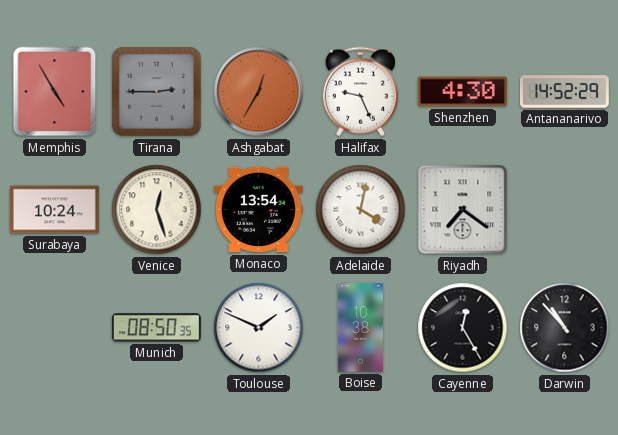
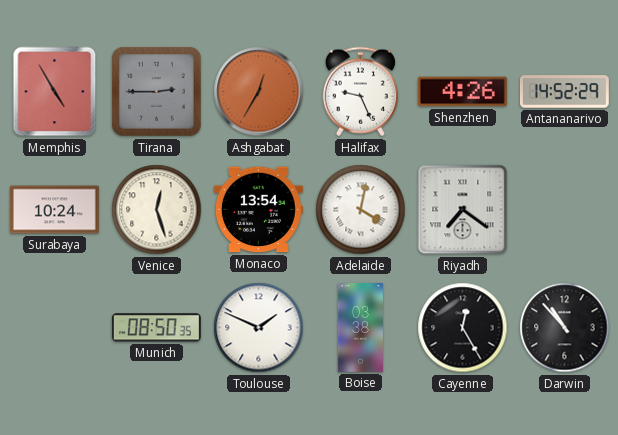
Shenzhen: 4:30 -> 4:26 (462, 92)
Boise: 10:38 -> 03:38 (360, 328)
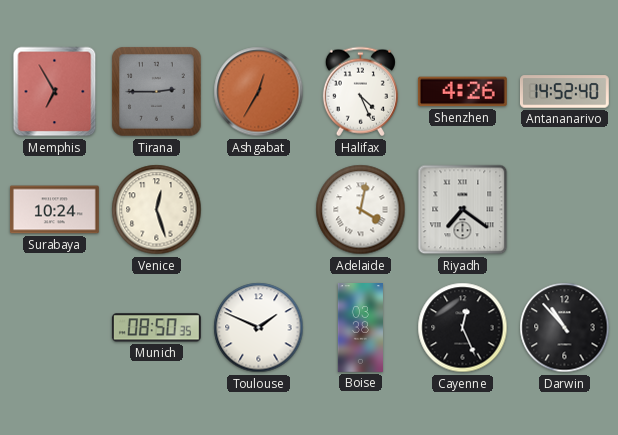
Memphis: 4:55 -> 6:55 (55, 92)
Halifax: 9:26 -> 4:26 (360, 92)
Antananarivo: 14:52:29 -> 14:52:40 (564, 92)
Monaco: 13:54 -> none (258, 210)
Cayenne: 12:25 -> 12:26 (463, 328)
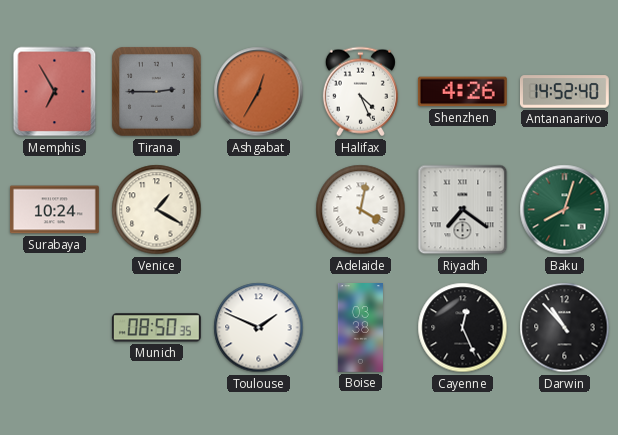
Venice: 12:27 -> 1:20 (157, 210)
Baku: none -> 8:03 (565, 210)
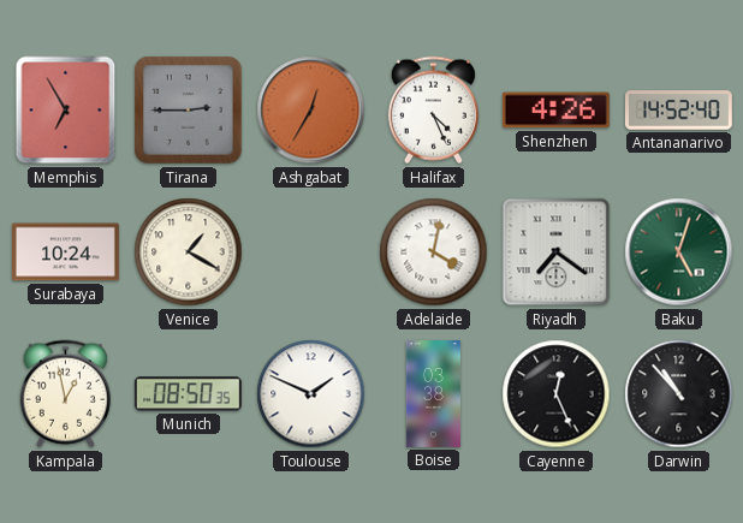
Baku: 8:03 -> 5:03 (679, 252)
Kampala: none -> 12:58 (65, 394)
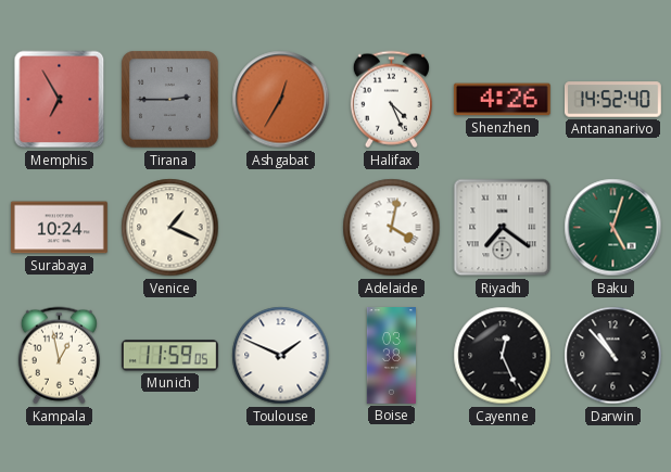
Venice: 1:20 -> 1:19 (170, 228)
Munich: 08:50 -> 11:59 (169, 356)
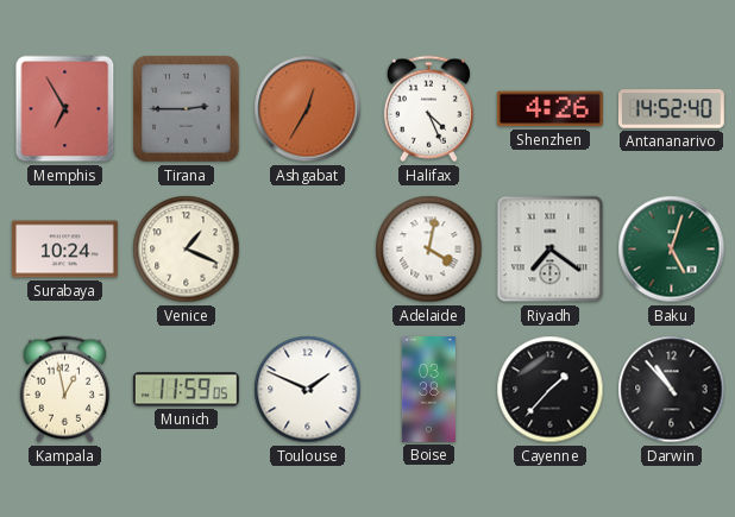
Cayenne: 12:26 -> 1:37 (551, 390)
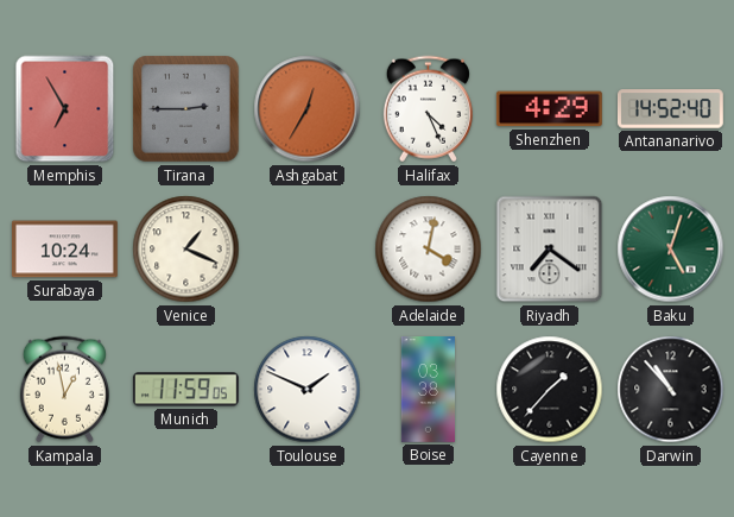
Shenzhen: 4:26 -> 4:29 (549, 109)
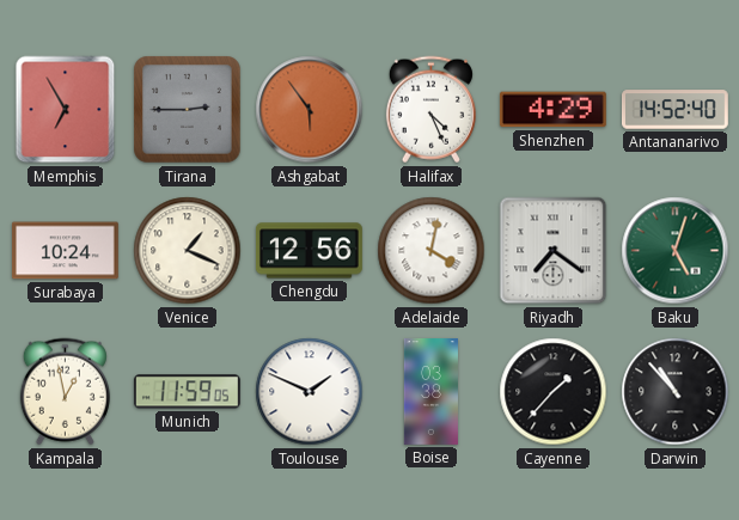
Ashgabat: 12:35 -> 5:54 (310, 110)
Chengdu: none -> 12:56 (309, 251)
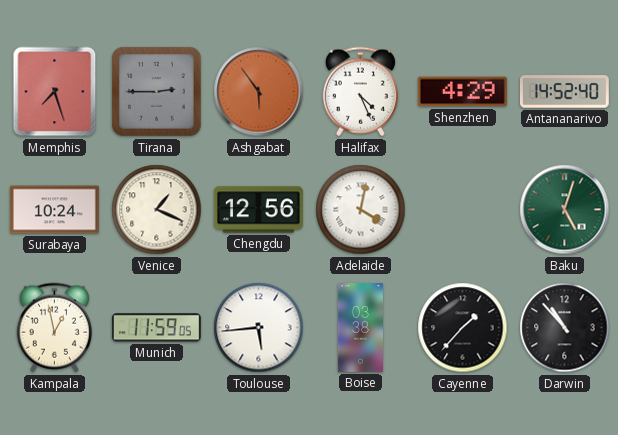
Memphis: 6:55 -> 7:27 (55, 92)
Riyadh: 7:21 -> none (554, 251)
Toulouse: 1:49 -> 5:44 (259, 328)
